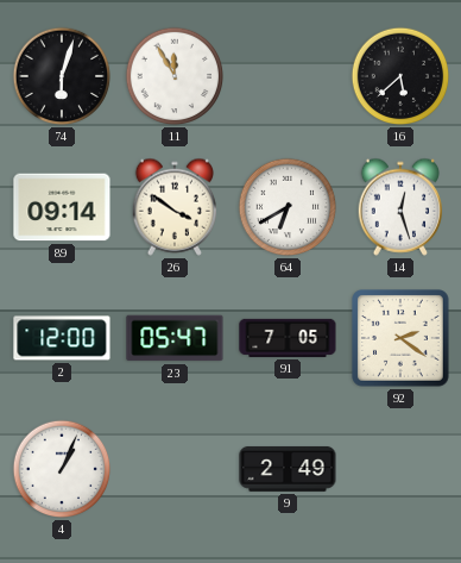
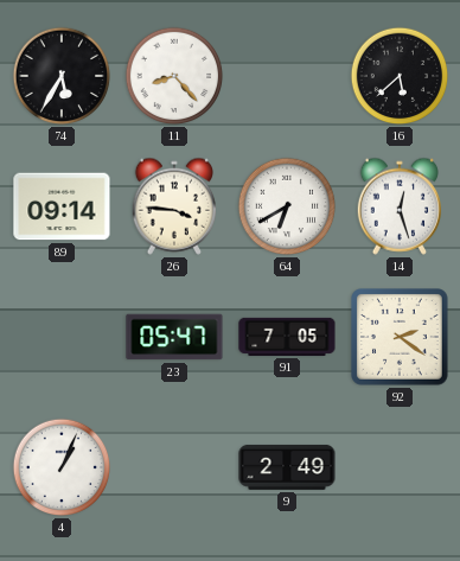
74: 6:03 -> 5:35 (62, 76)
11: 11:55 -> 8:23 (174, 76)
26: 3:51 -> 3:46 (173, 206)
2: 12:00 -> none (62, 338)
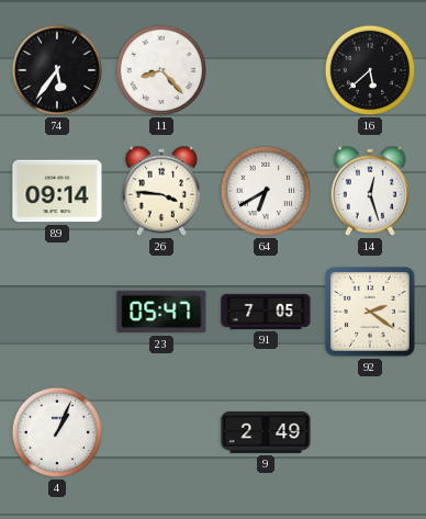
74: 5:35 -> 5:36 (57, 70)
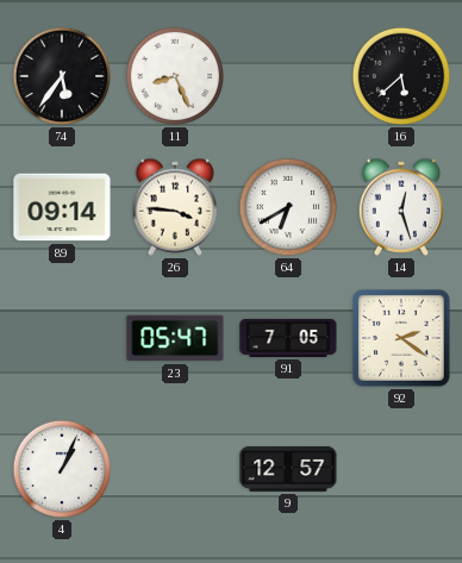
11: 8:23 -> 8:26 (175, 76)
9: 2:49 -> 12:57 (288, 469)
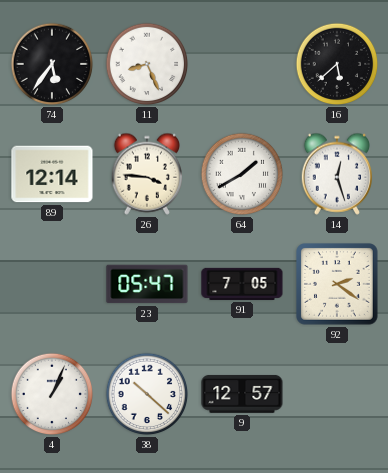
89: 09:14 -> 12:14 (52, 174)
64: 6:40 -> 1:40 (242, 174)
38: none -> 10:22 (147, 394)
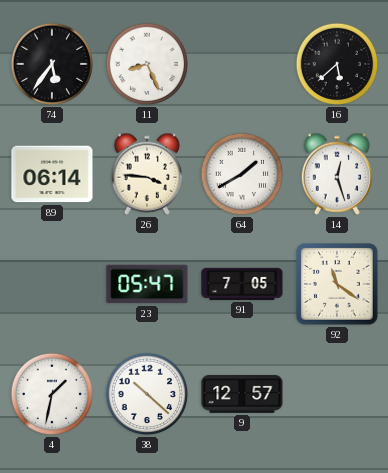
89: 12:14 -> 06:14 (52, 174)
92: 2:21 -> 11:21 (338, 285)
4: 1:04 -> 1:32 (52, 394)
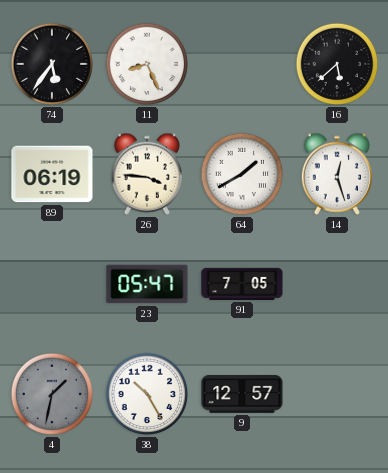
89: 06:14 -> 06:19 (52, 174)
92: 11:21 -> none (338, 285)
4 dial: white -> grey (52, 394)
38: 10:22 -> 10:25 (147, 394)
